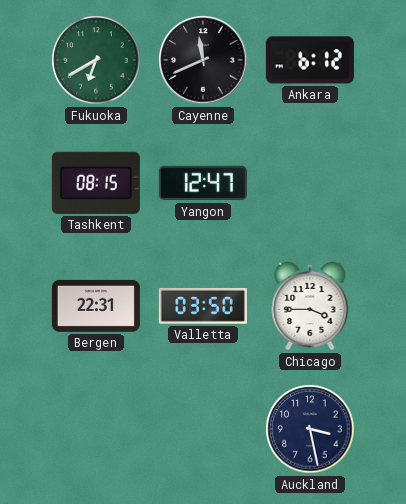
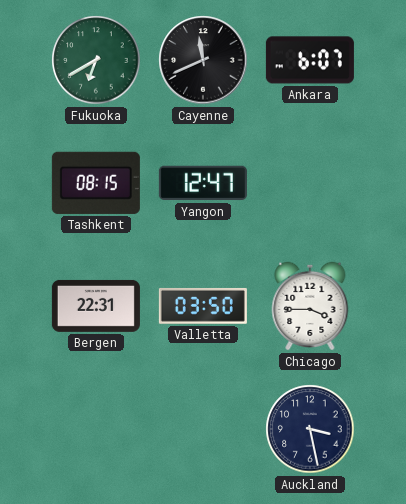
Ankara: 6:12 -> 6:07 (310, 60)
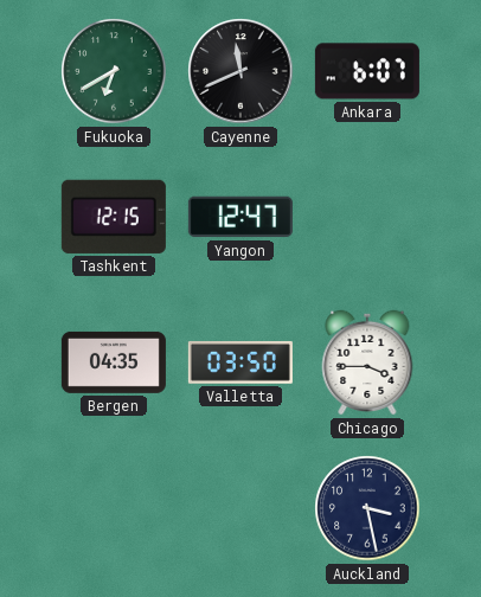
Tashkent: 08:15 -> 12:15 (114, 217)
Bergen: 22:31 -> 04:35 (114, 362)
